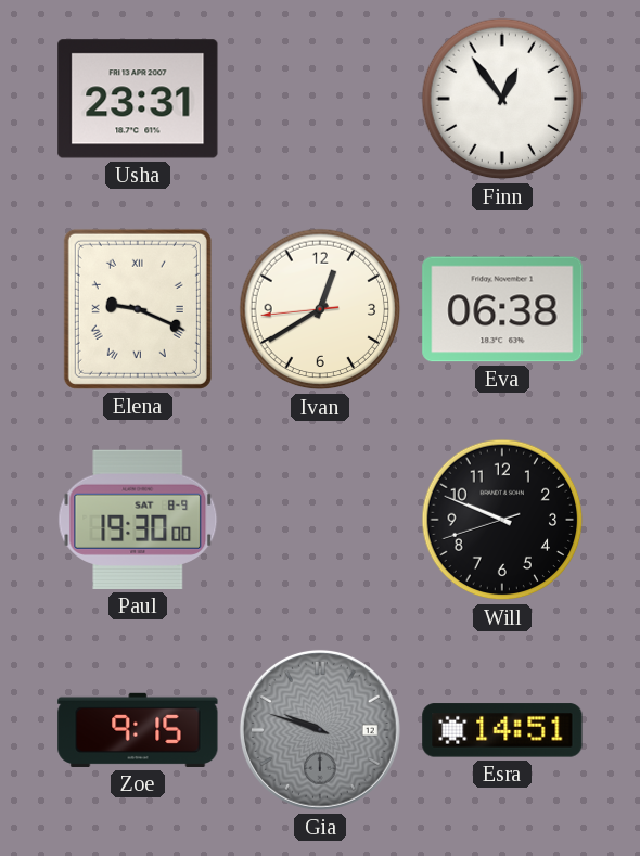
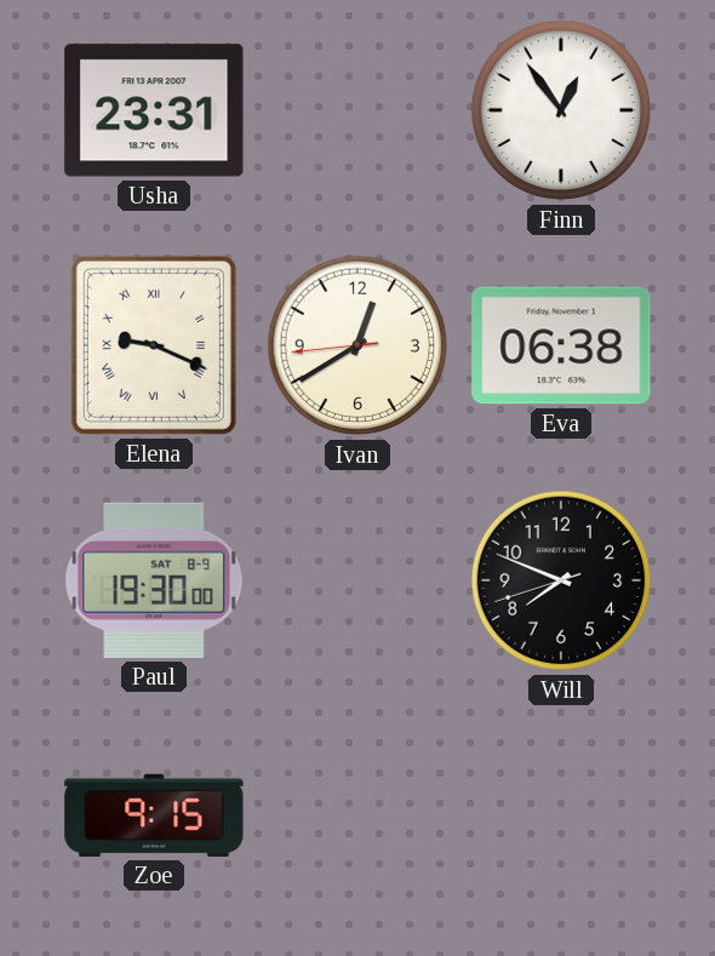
Will: 9:48 -> 7:48 (561, 580)
Gia: 9:48 -> none (320, 730)
Esra: 14:51 -> none (502, 730)
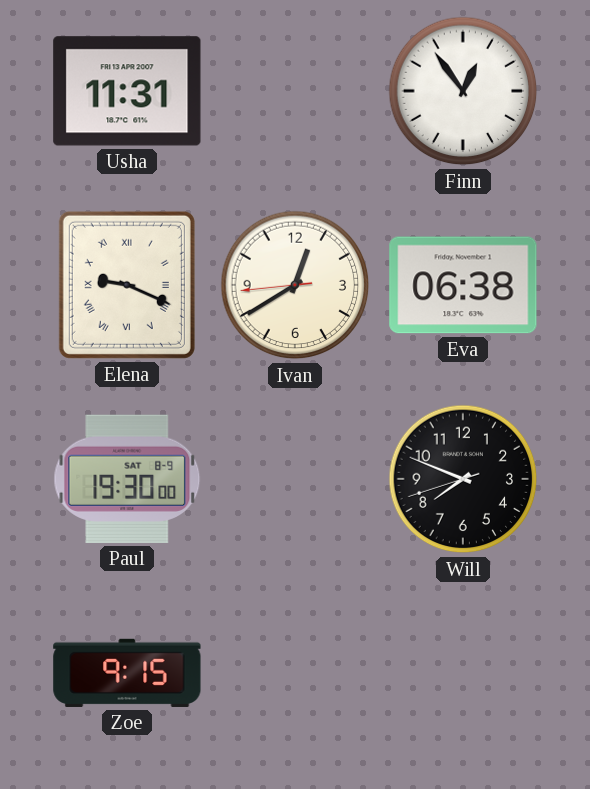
Usha: 23:31 -> 11:31 (127, 91)
